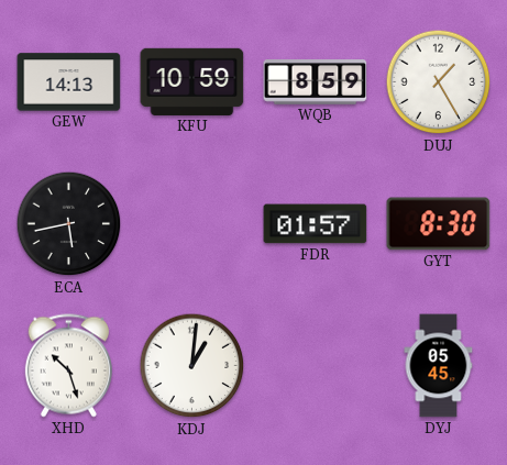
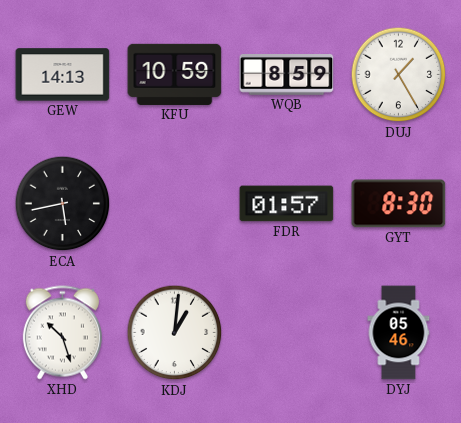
DYJ: 05:45 -> 05:46 (399, 333)
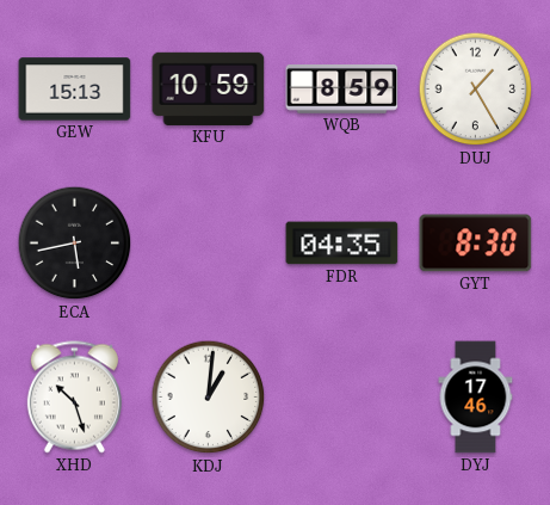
GEW: 14:13 -> 15:13 (75, 90)
FDR: 01:57 -> 04:35 (342, 244)
DYJ: 05:46 -> 17:46 (476, 398)
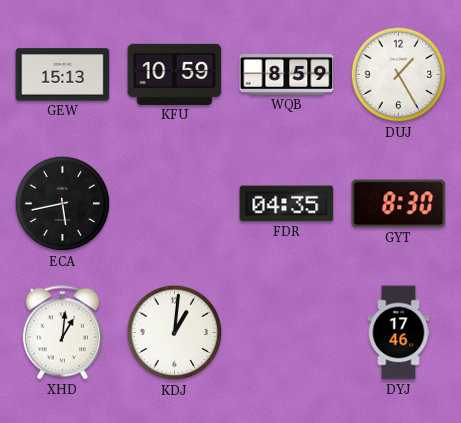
XHD: 10:27 -> 1:01 (62, 333)
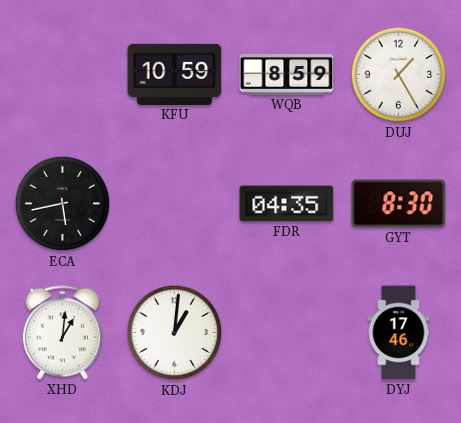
GEW: 15:13 -> none (63, 75)
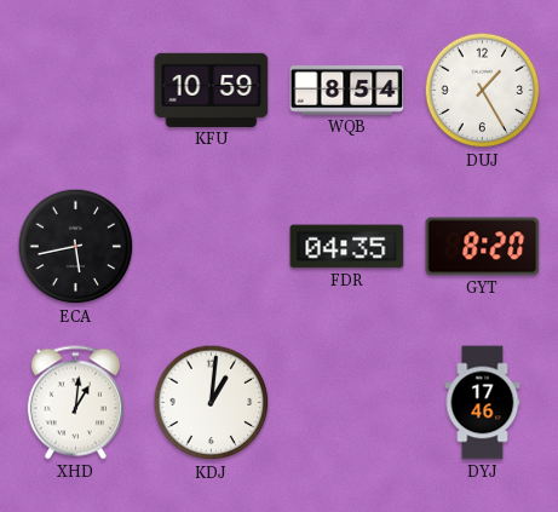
WQB: 8:59 -> 8:54 (347, 91)
GYT: 8:30 -> 8:20 (483, 247)
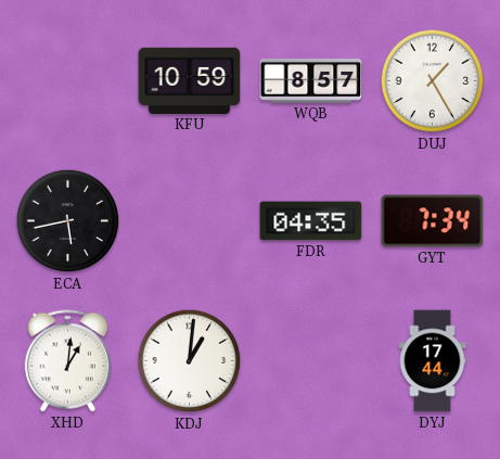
WQB: 8:54 -> 8:57 (311, 81)
GYT: 8:20 -> 7:34 (433, 221)
DYJ: 17:46 -> 17:44 (433, 361)
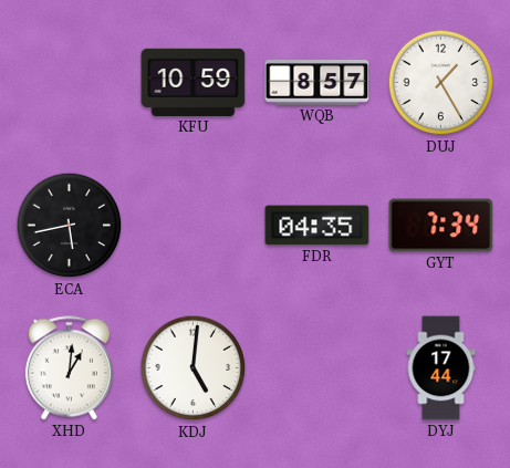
KDJ: 1:01 -> 5:01 (194, 368)
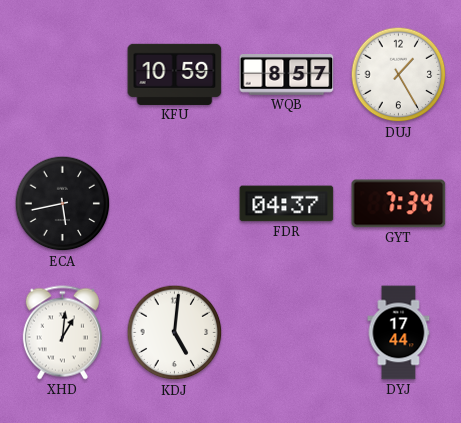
FDR: 04:35 -> 04:37 (287, 204)
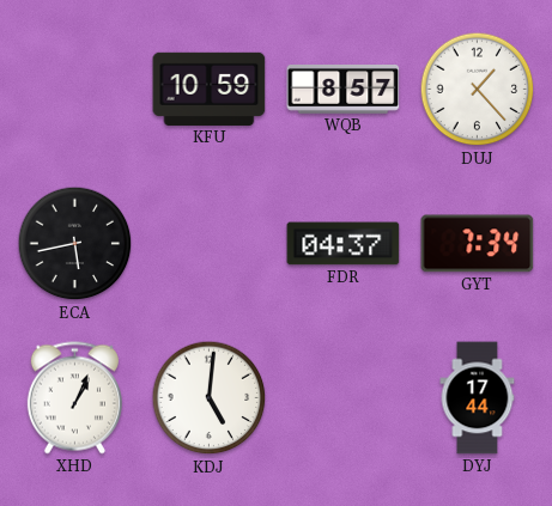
DUJ: 1:25 -> 1:23 (478, 90)
XHD: 1:01 -> 1:04 (74, 398)
